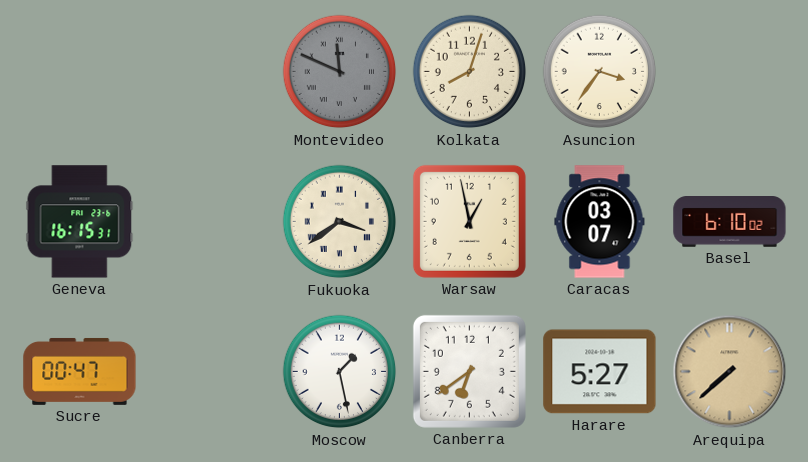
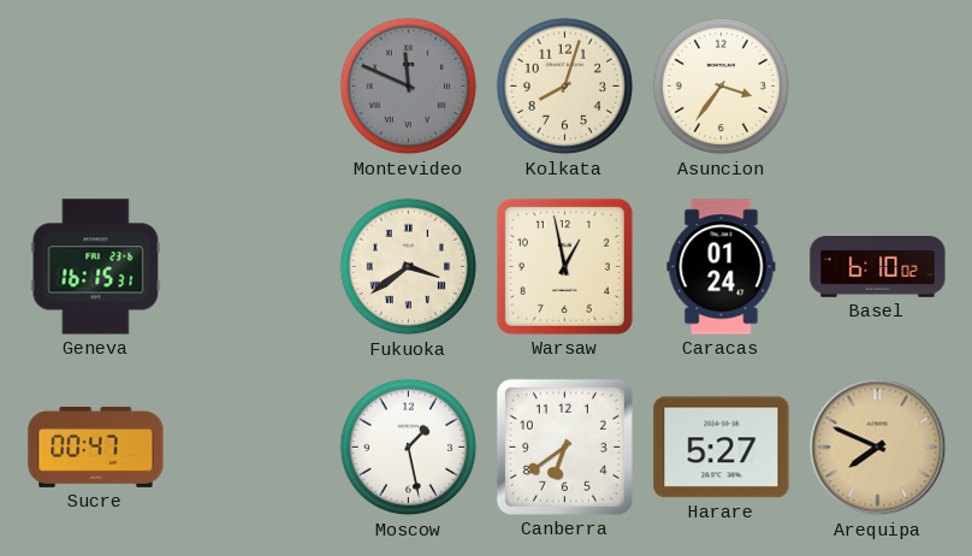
Caracas: 03:07 -> 01:24 (722, 267)
Arequipa: 7:38 -> 7:49 (878, 448)
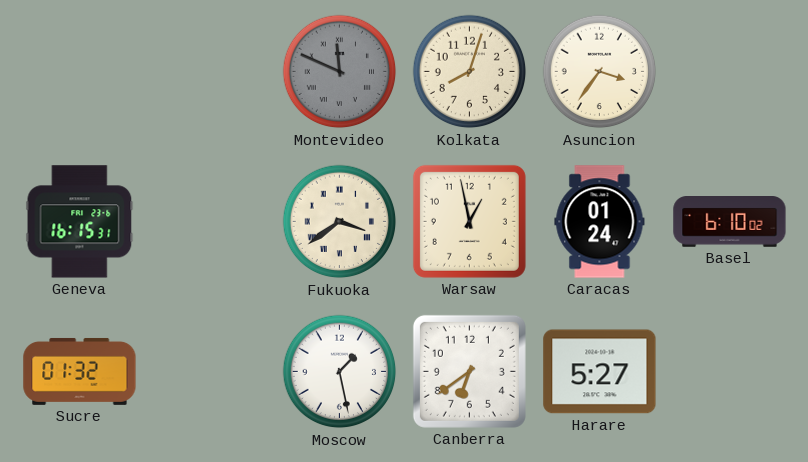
Sucre: 00:47 -> 01:32 (80, 371)
Arequipa: 7:49 -> none (878, 448)
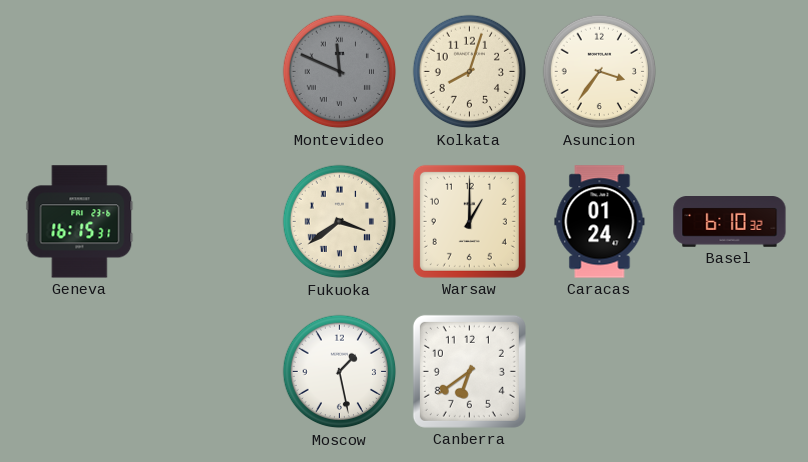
Warsaw: 12:58 -> 1:00 (469, 221)
Basel: 6:10:02 -> 6:10:32 (730, 222)
Sucre: 01:32 -> none (80, 371)
Harare: 5:27 -> none (600, 372)
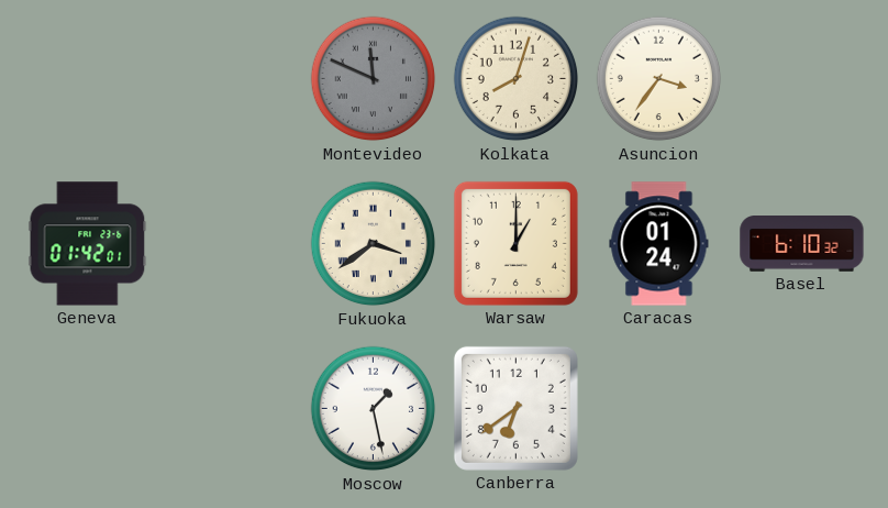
Geneva: 16:15 -> 01:42 (88, 244)
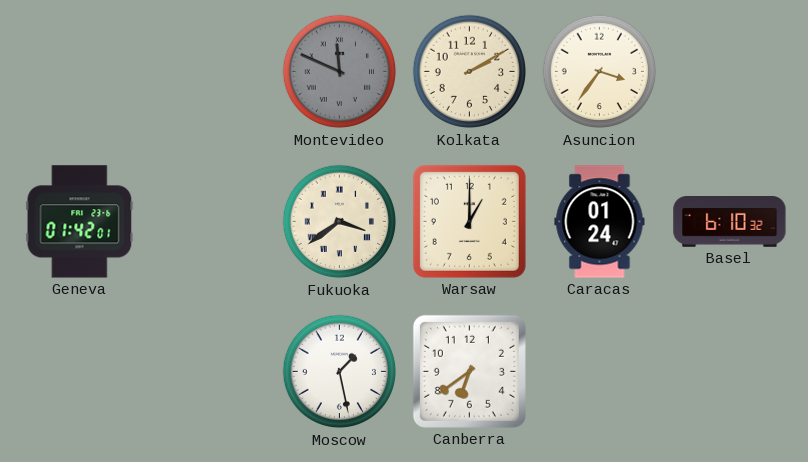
Kolkata: 8:03 -> 2:10 (470, 72)
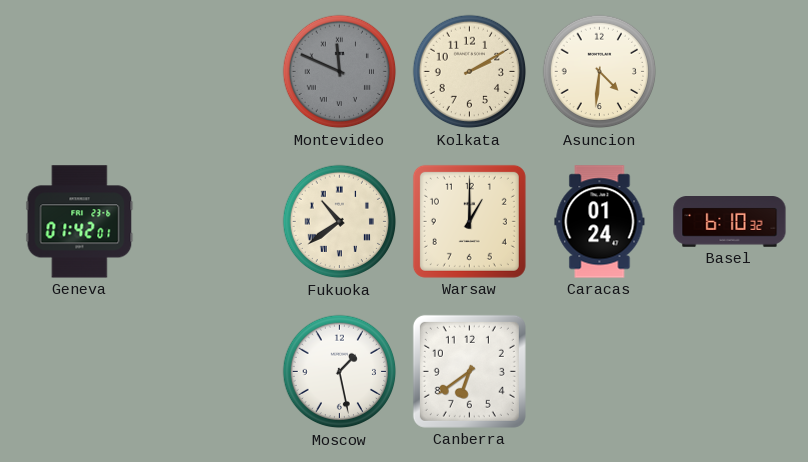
Asuncion: 3:36 -> 4:31 (600, 72)
Fukuoka: 3:39 -> 10:39 (340, 222)
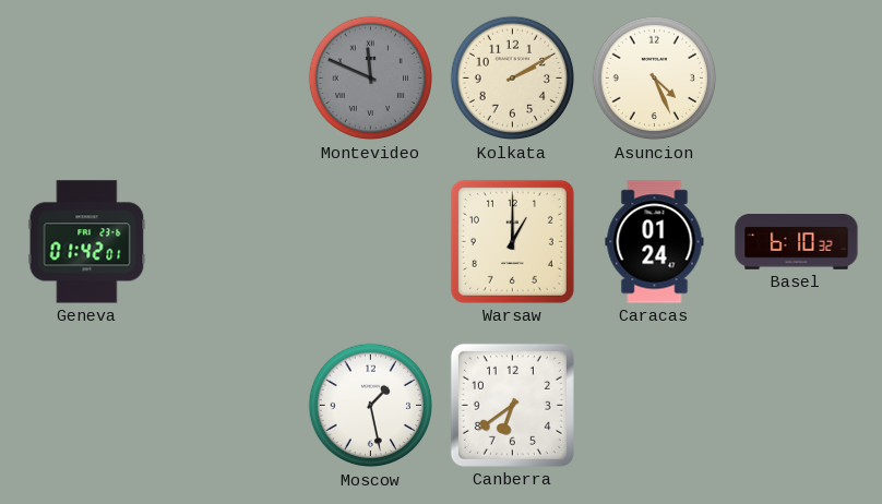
Asuncion: 4:31 -> 4:26 (655, 79)
Fukuoka: 10:39 -> none (340, 222)
